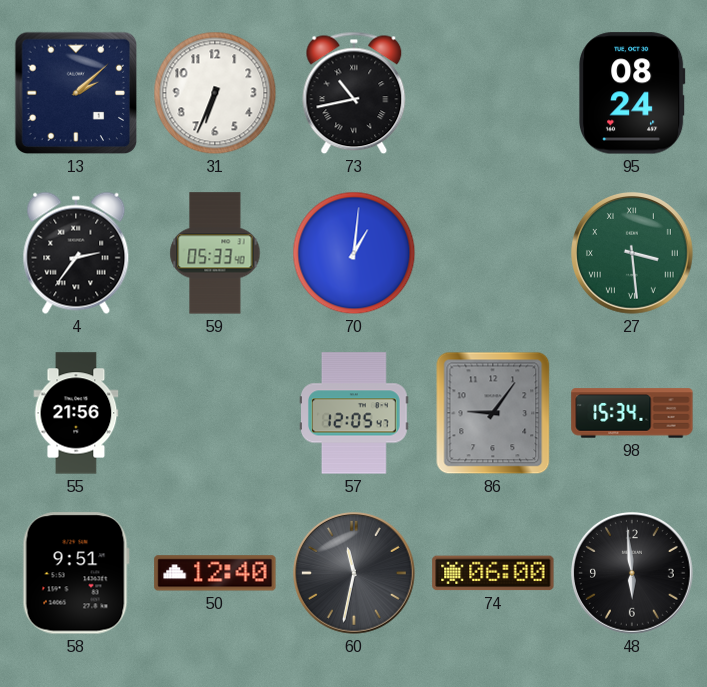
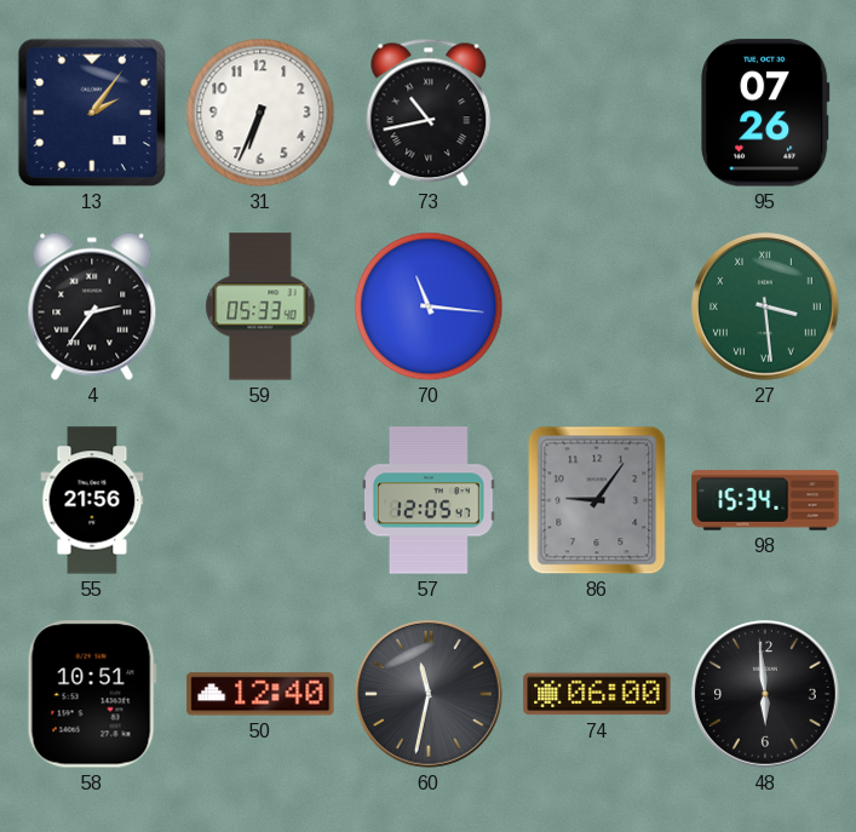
13: 2:08 -> 2:06 (92, 113)
95: 08:24 -> 07:26 (766, 113)
70: 1:01 -> 11:16 (429, 306)
58: 9:51 -> 10:51 (92, 694)
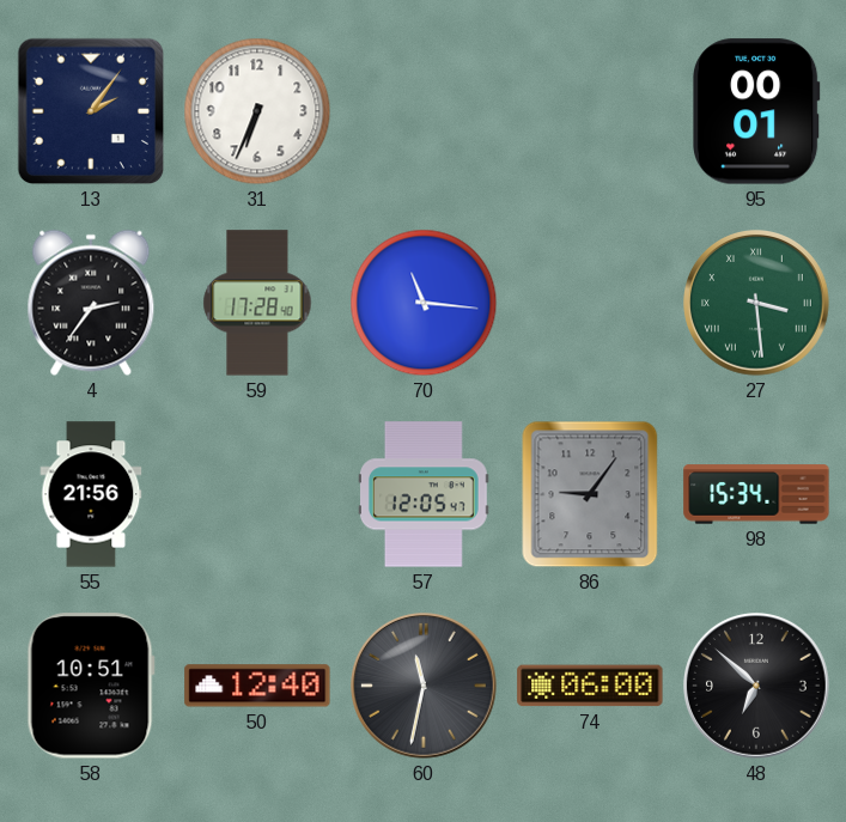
73: 10:43 -> none (429, 113)
95: 07:26 -> 00:01 (757, 111)
59: 05:33 -> 17:28 (257, 303)
48: 5:59 -> 6:52 (757, 687)
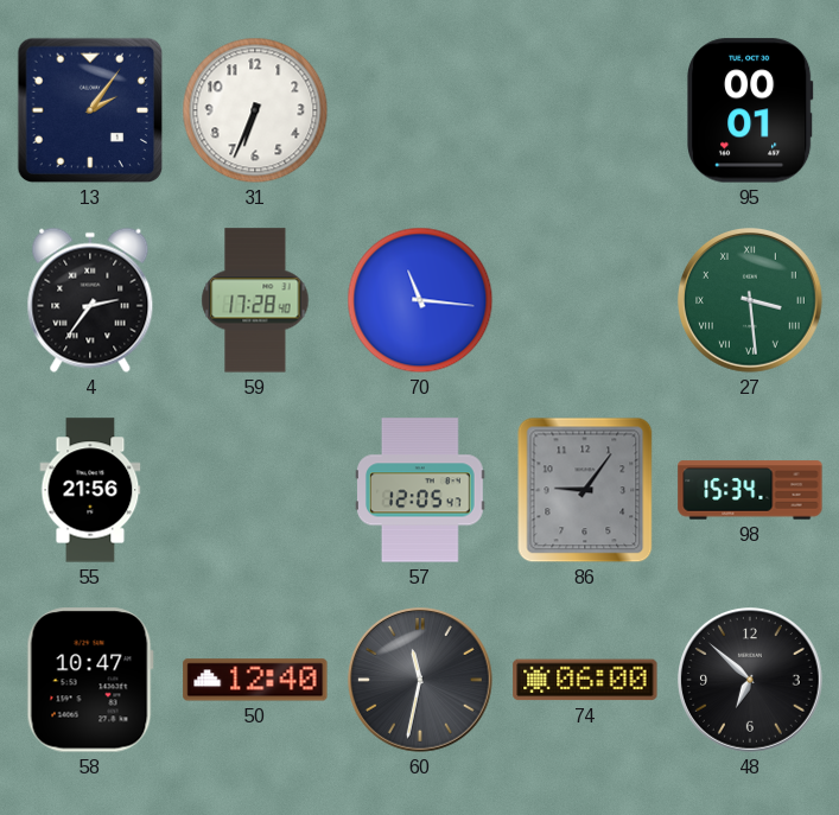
58: 10:51 -> 10:47 (90, 680)
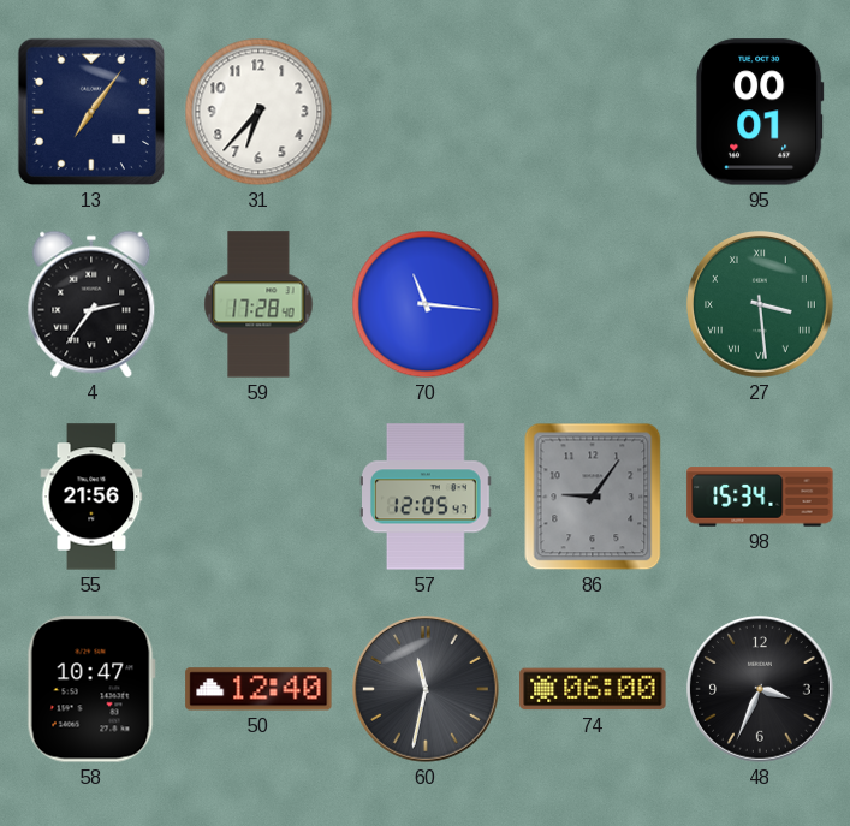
13: 2:06 -> 7:06 (91, 112)
31: 6:34 -> 6:37 (258, 112)
48: 6:52 -> 3:34 (761, 690)
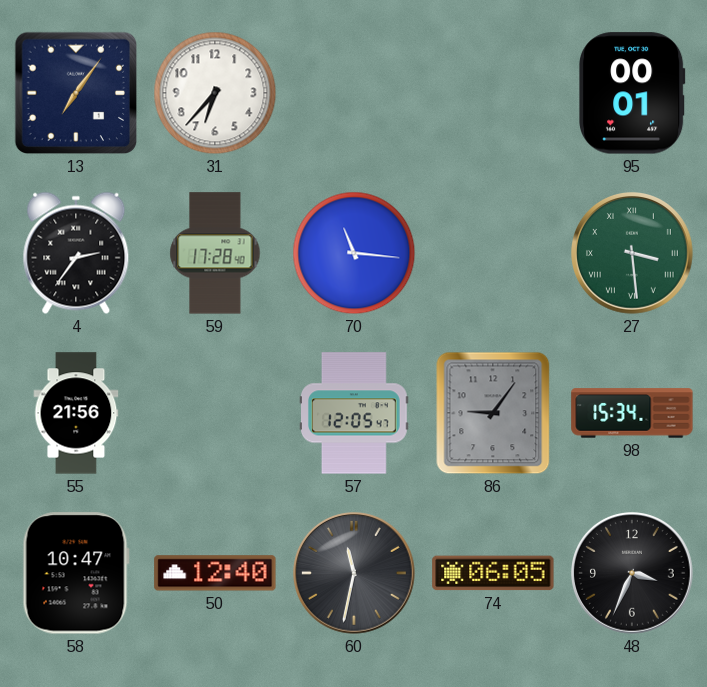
74: 06:00 -> 06:05 (493, 573)
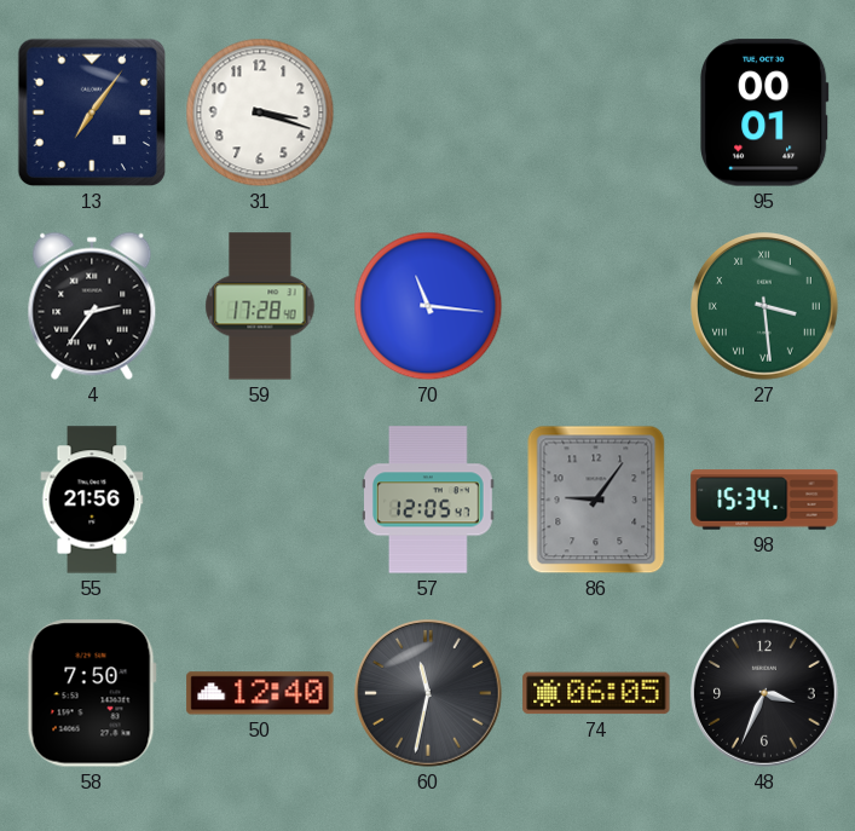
31: 6:37 -> 3:18 (260, 112)
58: 10:47 -> 7:50 (92, 693)
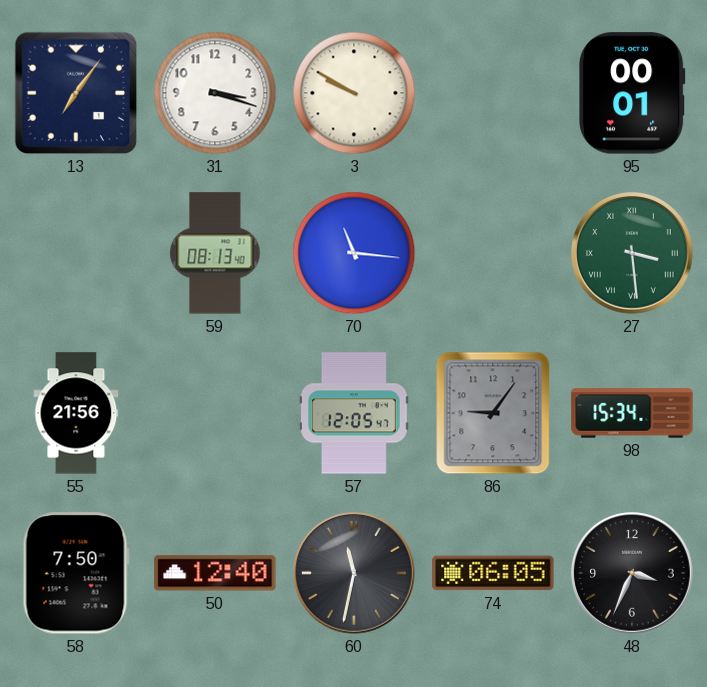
3: none -> 9:50 (354, 93)
4: 2:36 -> none (92, 306)
59: 17:28 -> 08:13 (215, 253)
